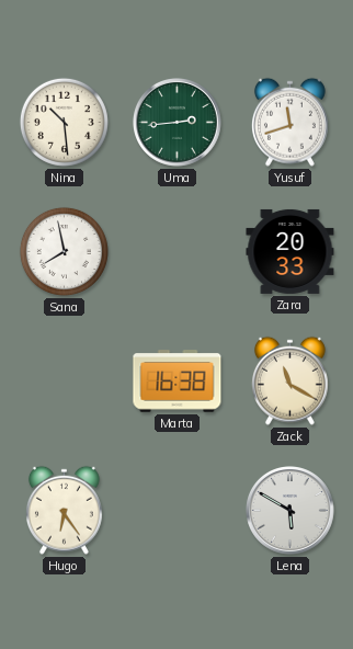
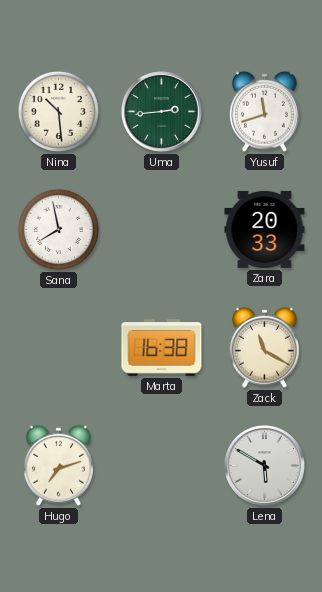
Hugo: 6:24 -> 7:12 (58, 465)
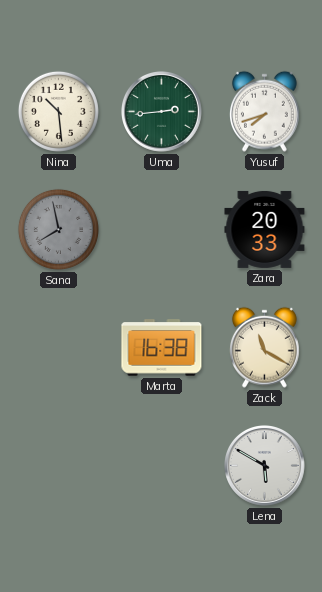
Yusuf: 11:42 -> 7:42 (264, 111)
Sana dial: white -> grey (58, 229)
Hugo: 7:12 -> none (58, 465)
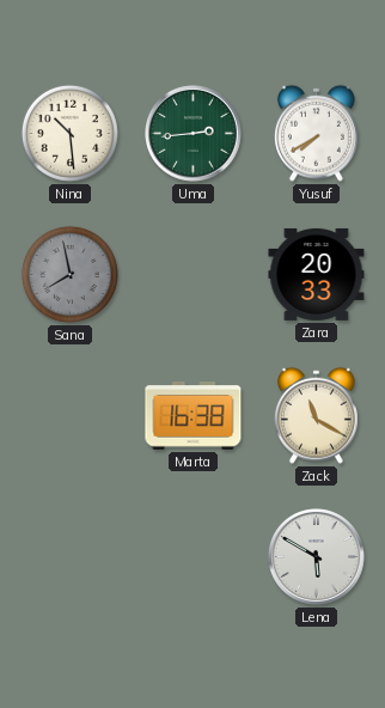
Yusuf: 7:42 -> 7:40 (316, 133)
